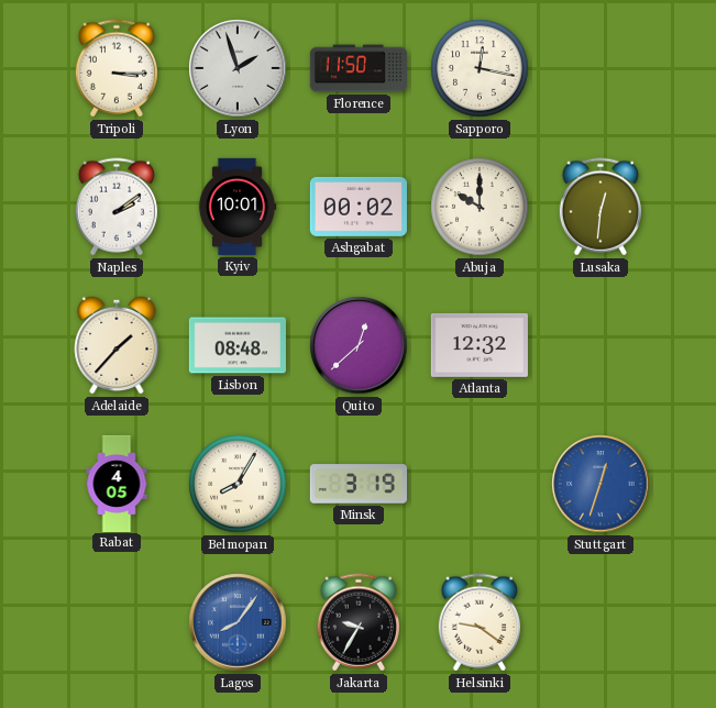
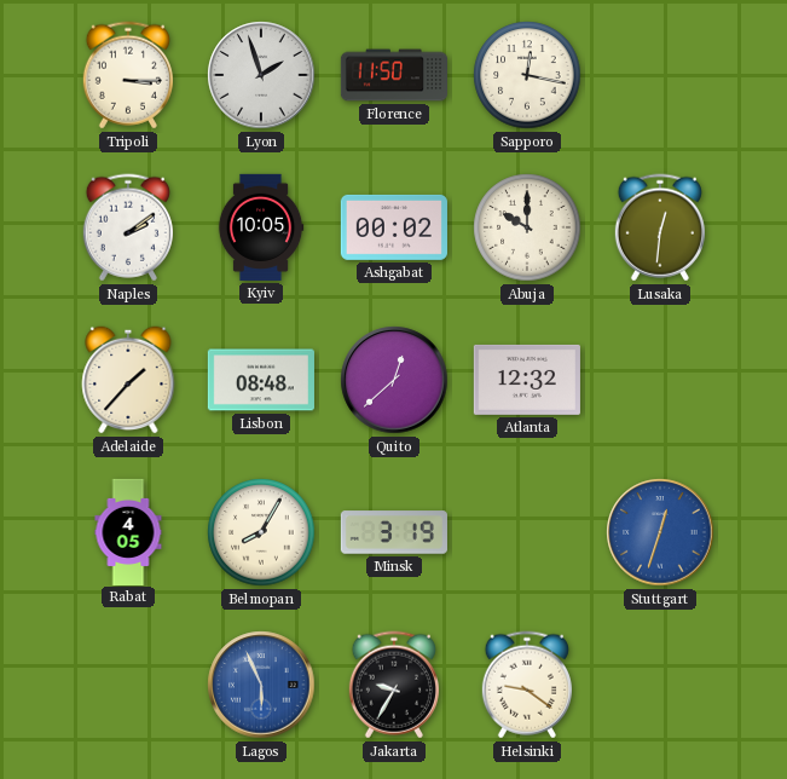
Kyiv: 10:01 -> 10:05 (261, 227)
Lagos: 8:06 -> 5:56 (261, 685)
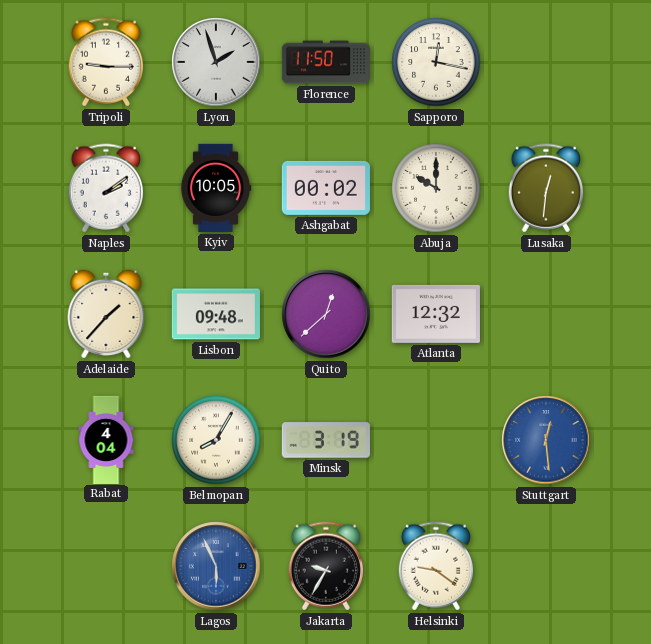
Tripoli: 3:15 -> 9:15 (106, 62)
Lisbon: 08:48 -> 09:48 (216, 314)
Rabat: 4:05 -> 4:04 (106, 439)
Stuttgart: 12:33 -> 12:29 (546, 440)
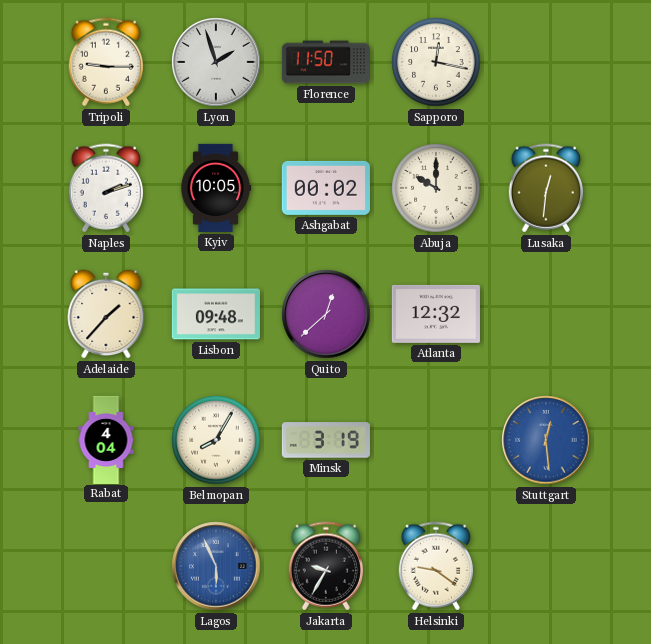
Naples: 2:09 -> 2:12 (106, 188)
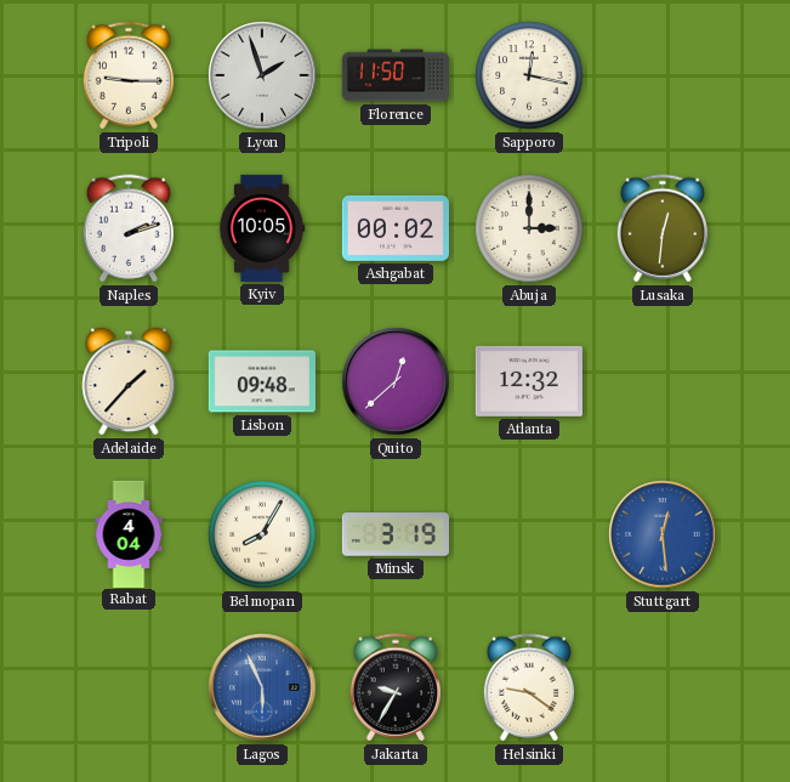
Abuja: 10:00 -> 3:00 (529, 228)
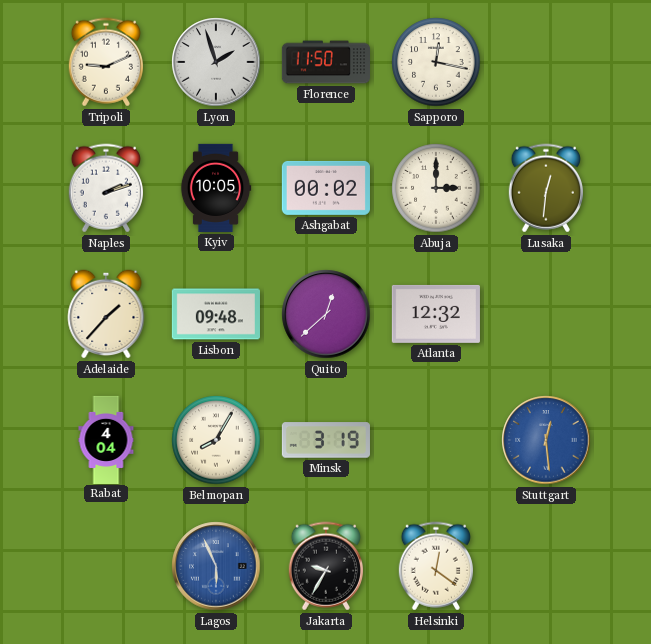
Tripoli: 9:15 -> 9:11 (106, 62)
Helsinki: 9:21 -> 12:21 (436, 566)
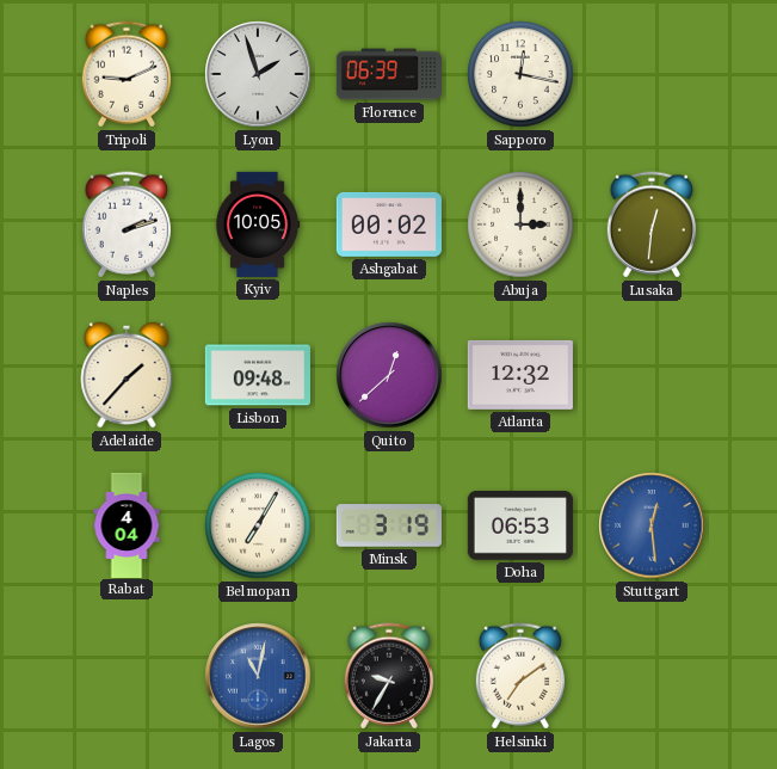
Florence: 11:50 -> 06:39 (388, 74)
Belmopan: 8:05 -> 7:05 (258, 525)
Doha: none -> 06:53 (520, 527)
Lagos: 5:56 -> 11:02 (258, 676)
Helsinki: 12:21 -> 7:09 (520, 676)
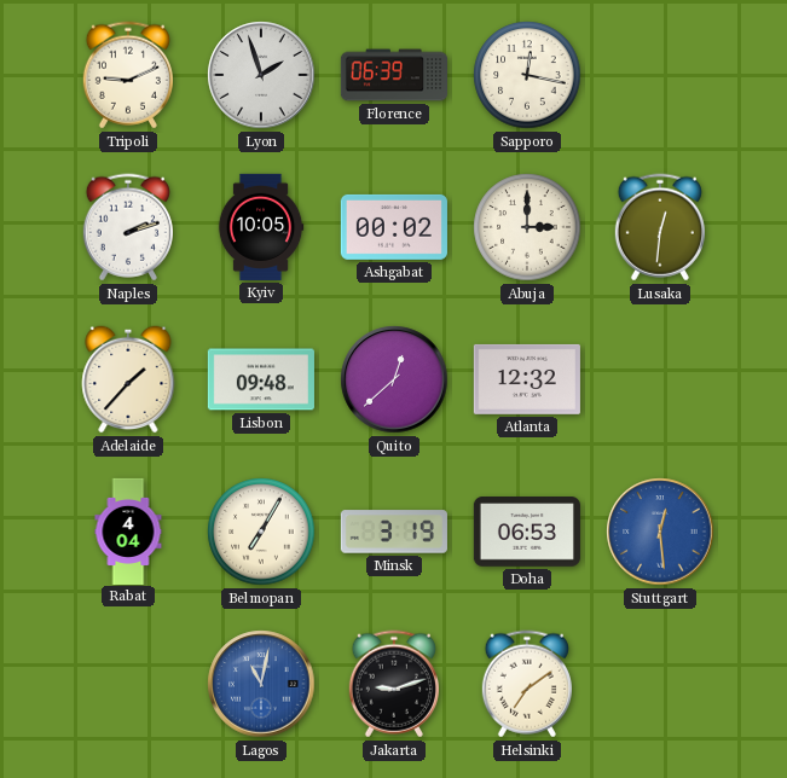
Jakarta: 9:35 -> 9:12 (394, 684)
